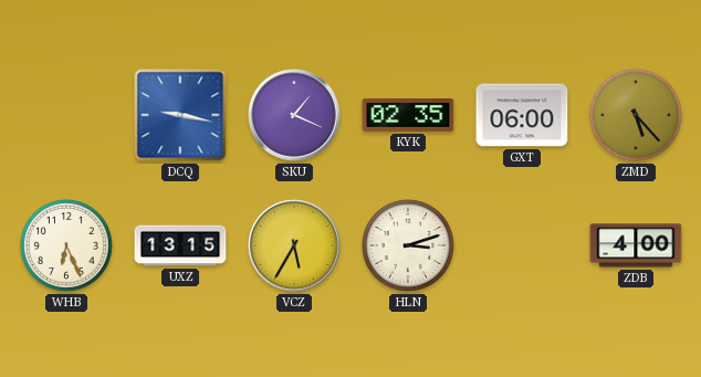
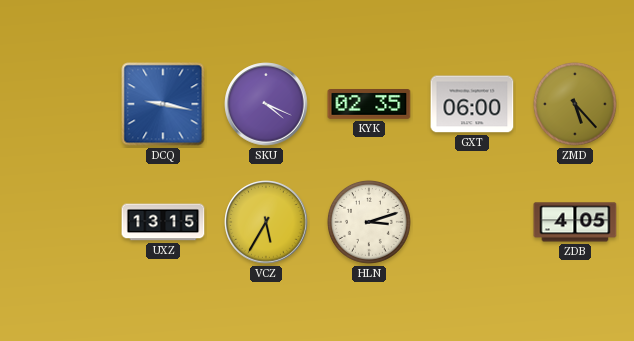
SKU: 1:19 -> 4:19 (266, 104)
WHB: 6:26 -> none (67, 247)
ZDB: 4:00 -> 4:05 (575, 222)
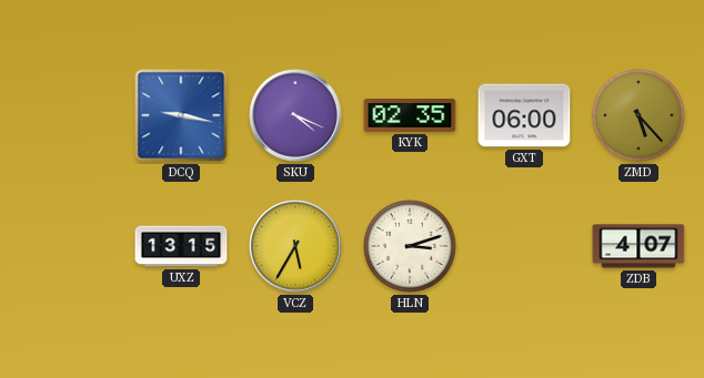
ZDB: 4:05 -> 4:07 (638, 246)
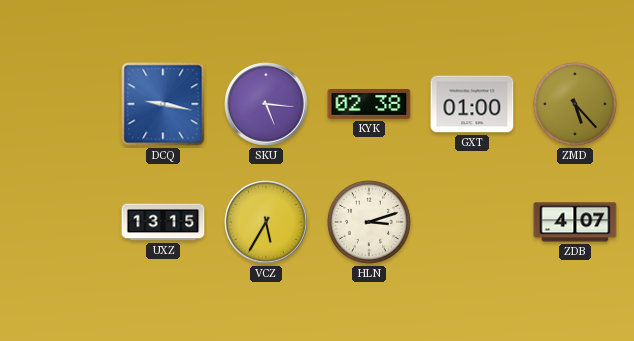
SKU: 4:19 -> 5:16 (266, 104)
KYK: 02:35 -> 02:38 (369, 105)
GXT: 06:00 -> 01:00 (472, 104)
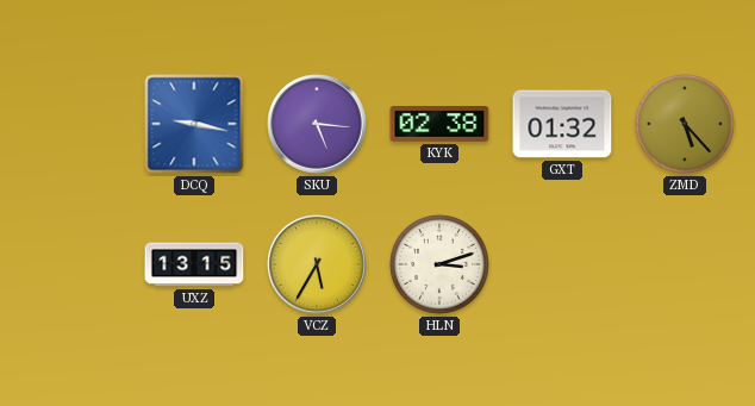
GXT: 01:00 -> 01:32 (562, 124)
ZDB: 4:07 -> none (575, 222)
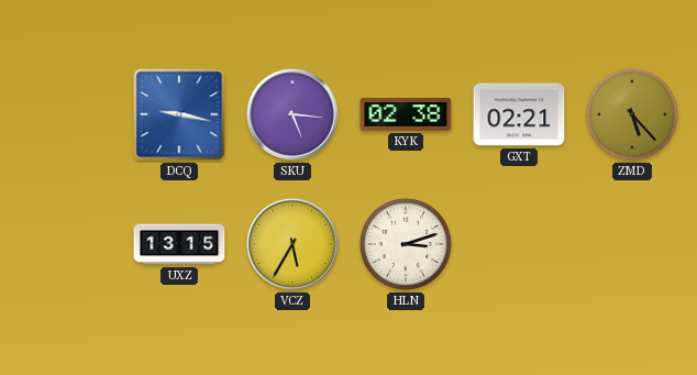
GXT: 01:32 -> 02:21 (519, 114)
